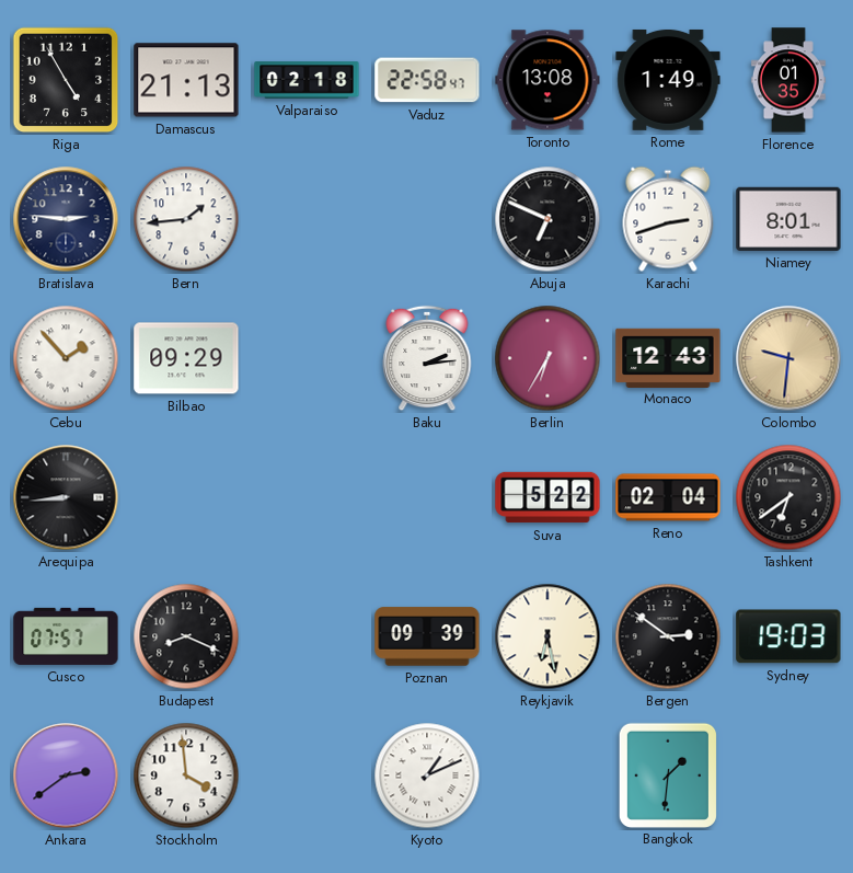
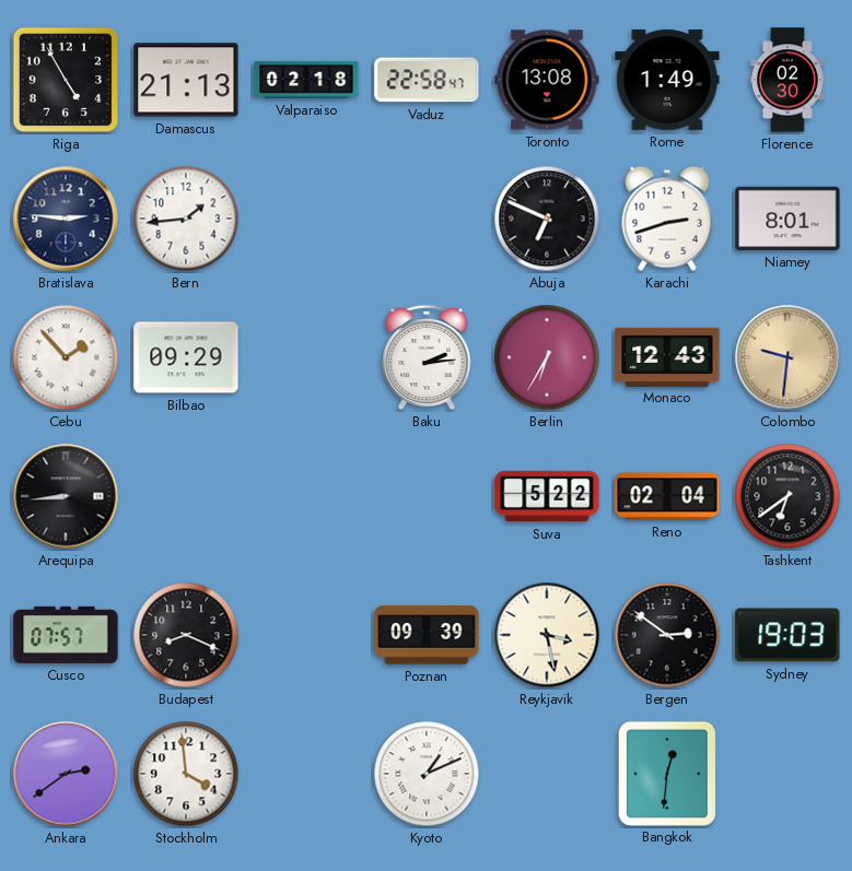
Florence: 01:35 -> 02:30 (787, 80)
Reykjavik: 6:28 -> 3:28 (547, 635)
Bangkok: 1:31 -> 12:31 (667, 773)
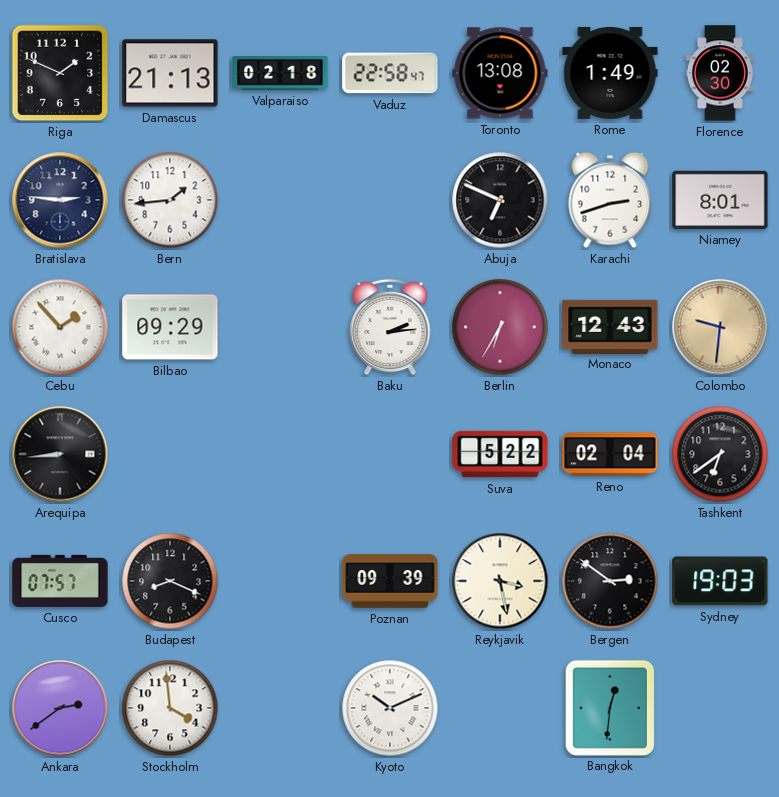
Riga: 4:55 -> 1:49 (60, 73)
Kyoto: 1:11 -> 10:11 (390, 708)
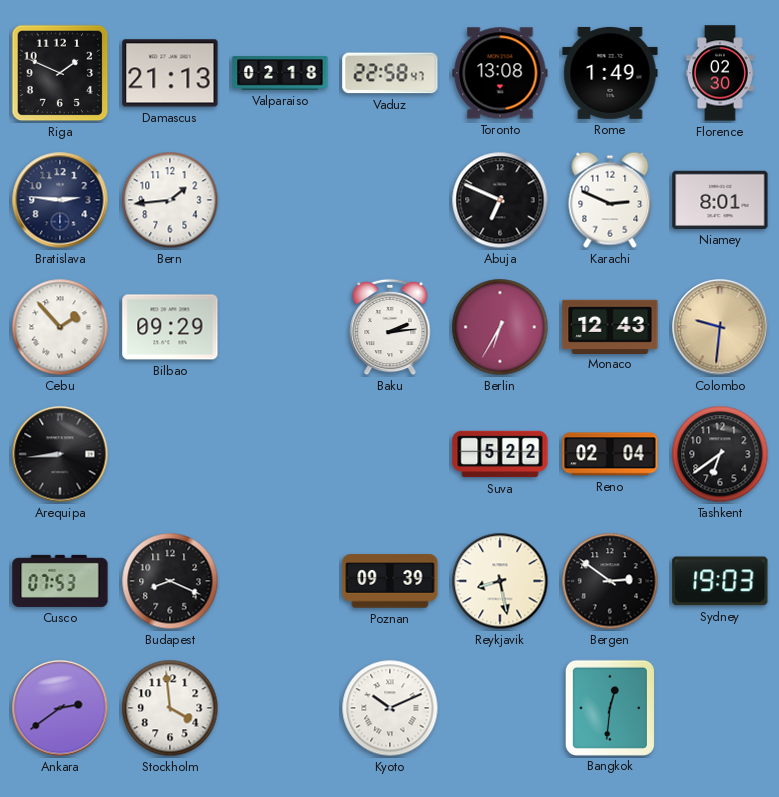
Karachi: 2:42 -> 2:49 (610, 200)
Cusco: 07:57 -> 07:53 (60, 581)
Reykjavik: 3:28 -> 8:28 (500, 581)
